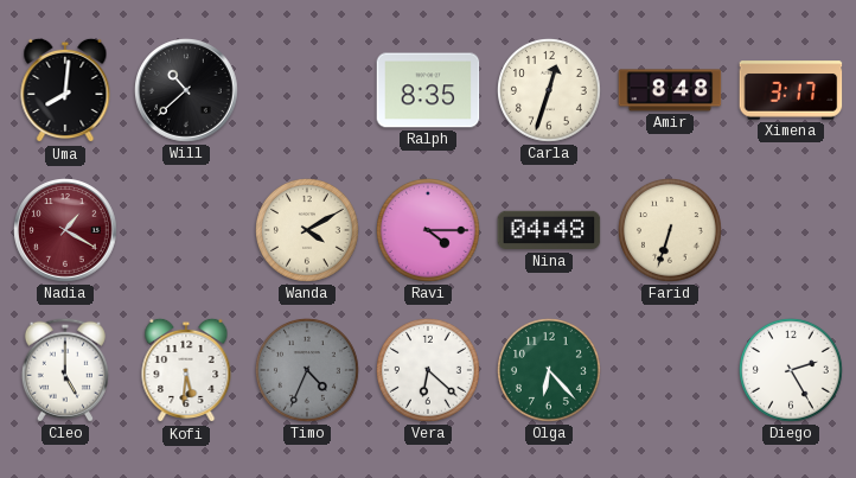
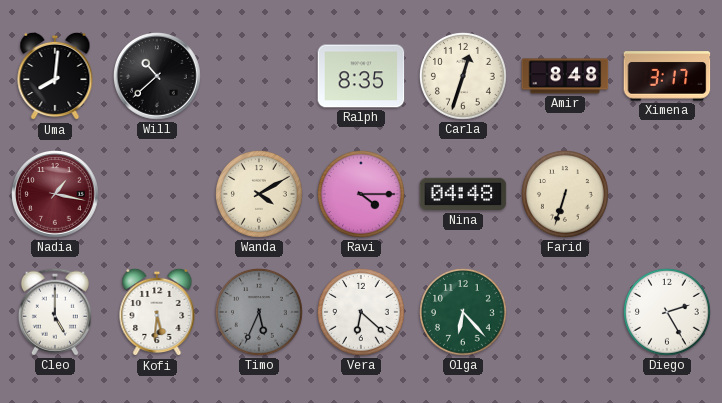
Nadia: 1:20 -> 1:17 (55, 194)
Timo: 4:34 -> 5:34 (260, 313)
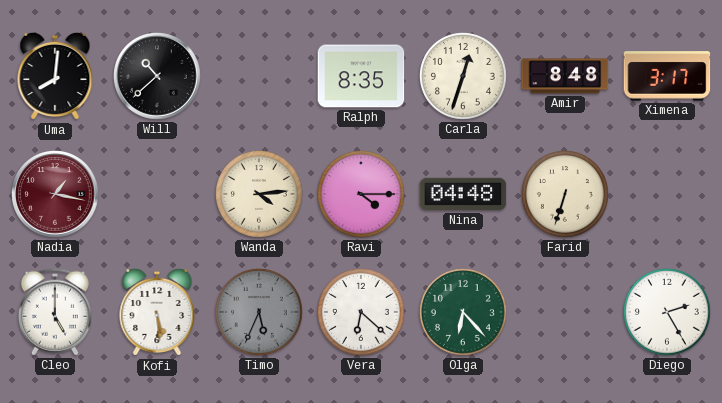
Wanda: 4:10 -> 4:14 (260, 195)
Kofi: 5:31 -> 5:29 (157, 312)
